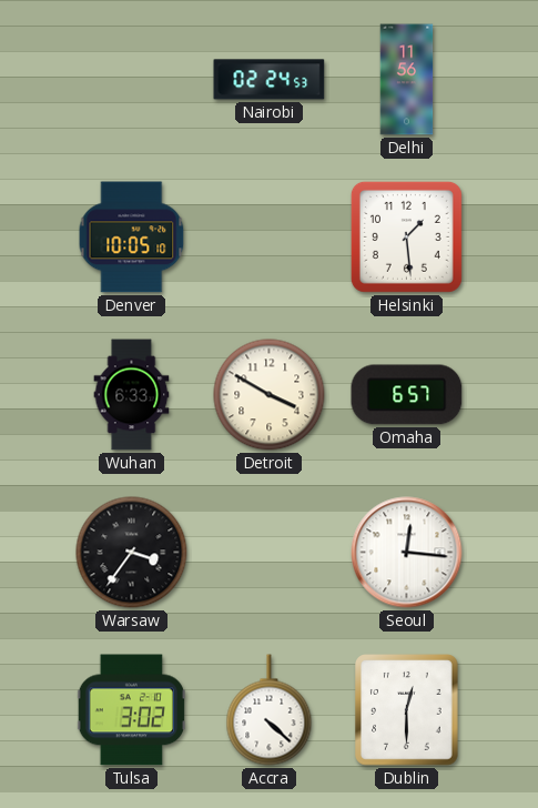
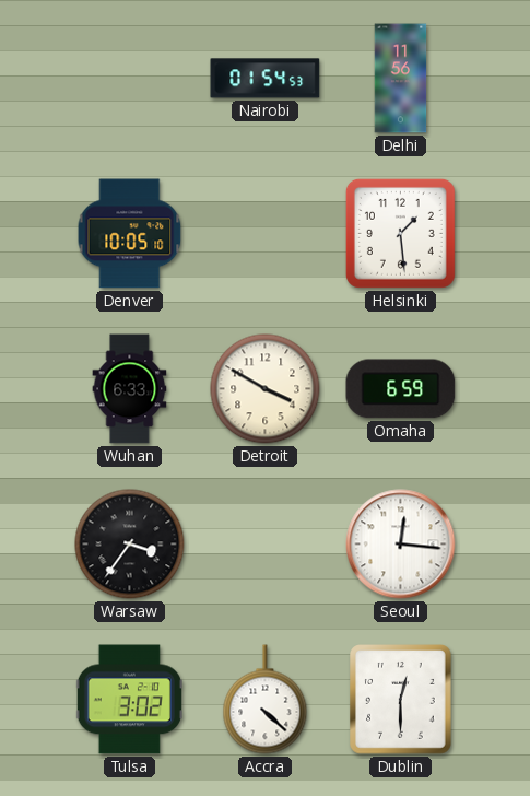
Nairobi: 02:24 -> 01:54 (266, 79)
Omaha: 6:57 -> 6:59 (401, 389)
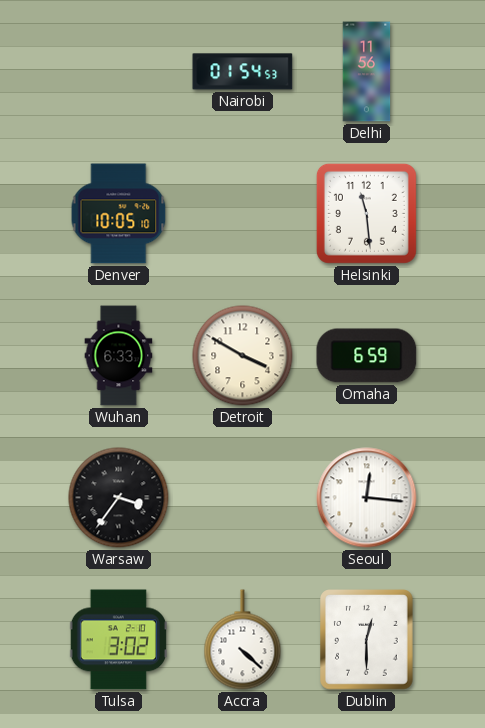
Helsinki: 1:29 -> 11:29 (366, 213)
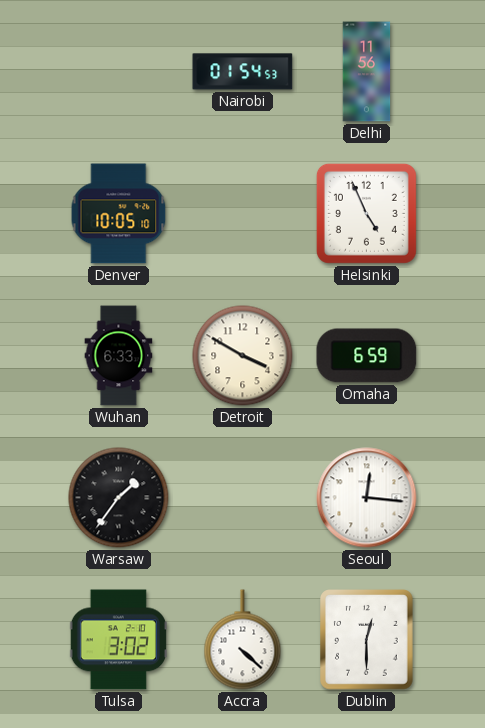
Helsinki: 11:29 -> 4:56 (366, 213)
Warsaw: 3:36 -> 1:36 (119, 498)
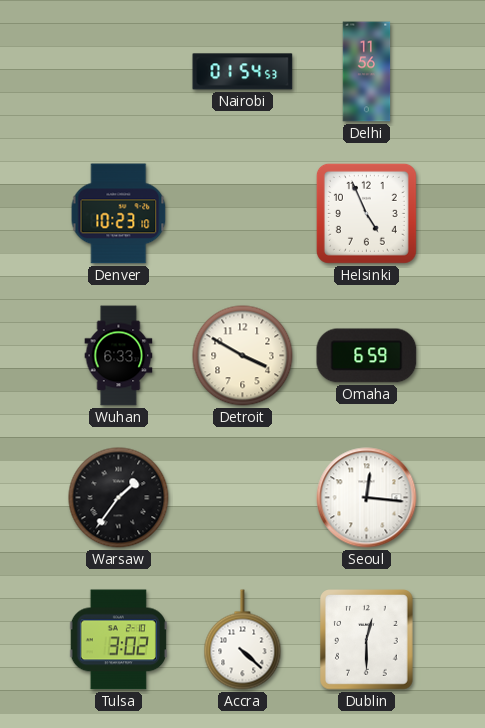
Denver: 10:05 -> 10:23 (119, 214)
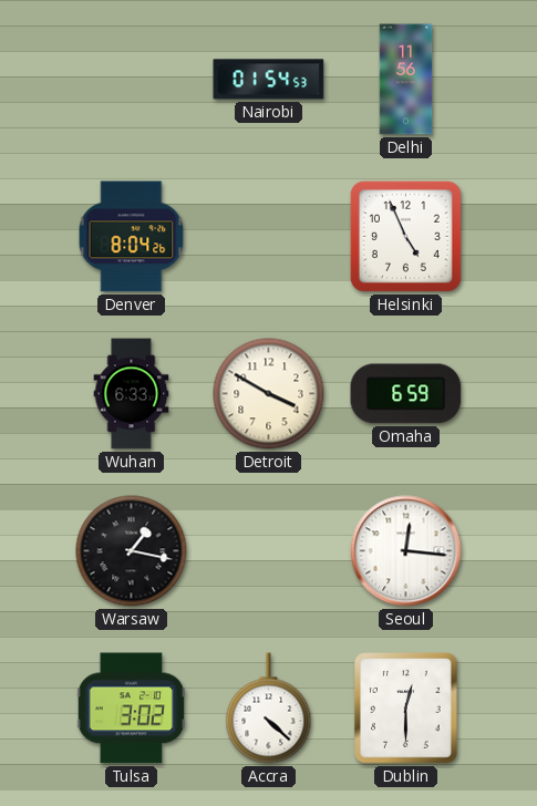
Denver: 10:23 -> 8:04 (132, 237)
Warsaw: 1:36 -> 1:17 (132, 551)
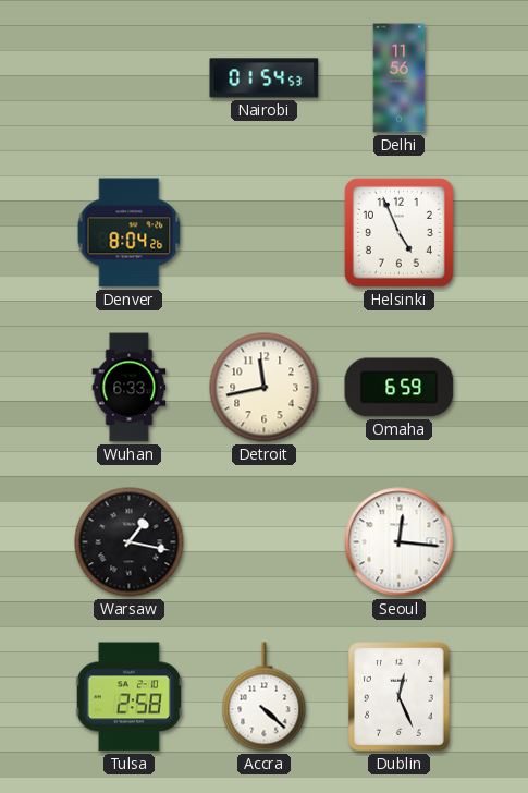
Detroit: 3:50 -> 11:43 (265, 388)
Tulsa: 3:02 -> 2:58 (128, 697)
Dublin: 12:30 -> 12:26 (400, 697)
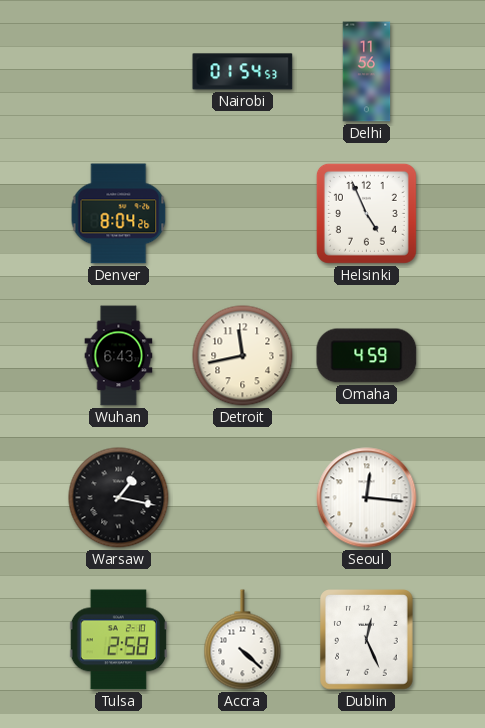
Wuhan: 6:33 -> 6:43 (119, 356)
Omaha: 6:59 -> 4:59 (367, 356)
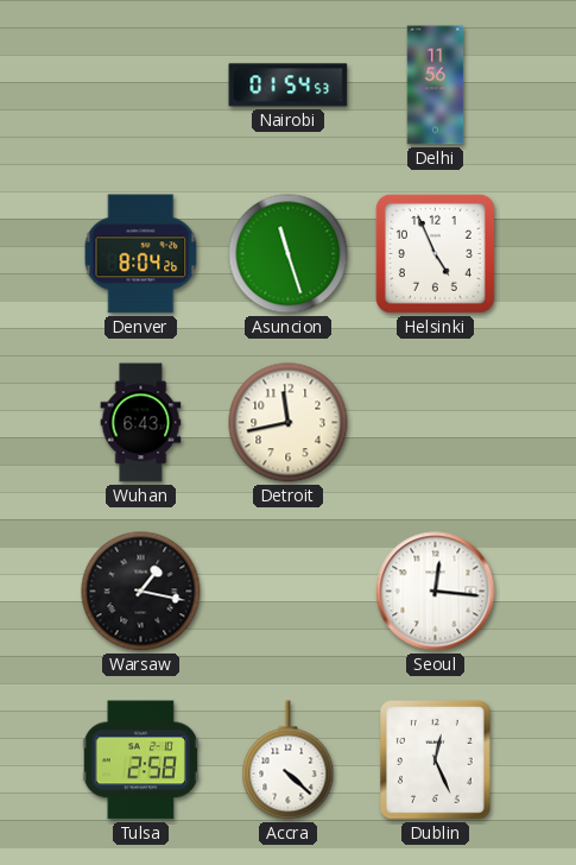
Asuncion: none -> 11:27 (289, 254)
Omaha: 4:59 -> none (367, 356)
